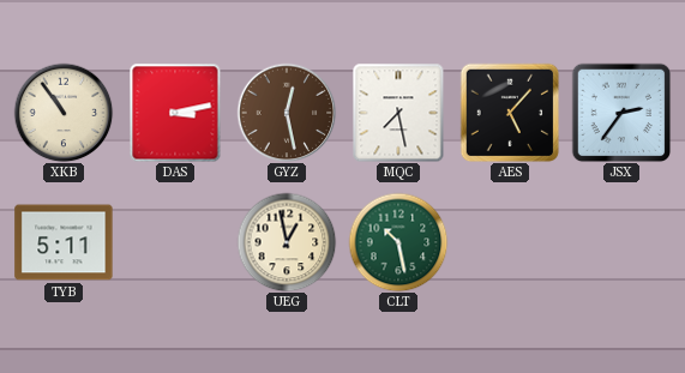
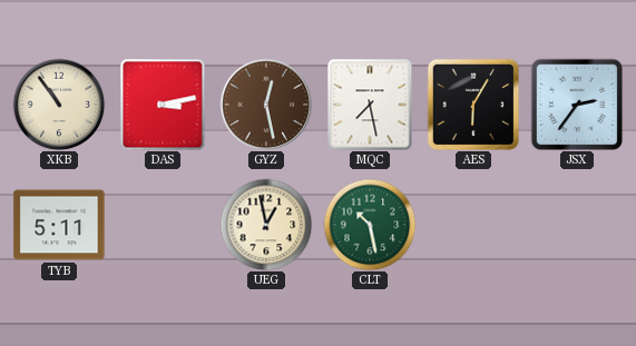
AES: 5:07 -> 6:05 (473, 105)
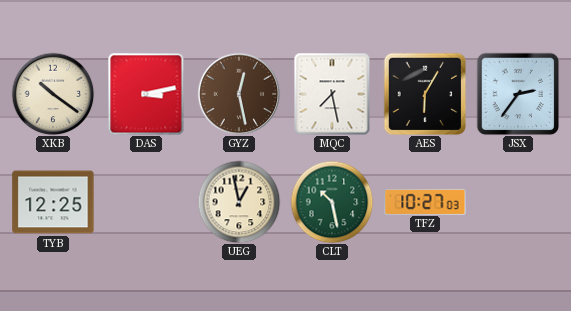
XKB: 10:54 -> 10:21 (53, 94)
TYB: 5:11 -> 12:25 (53, 202)
TFZ: none -> 10:27 (425, 201)
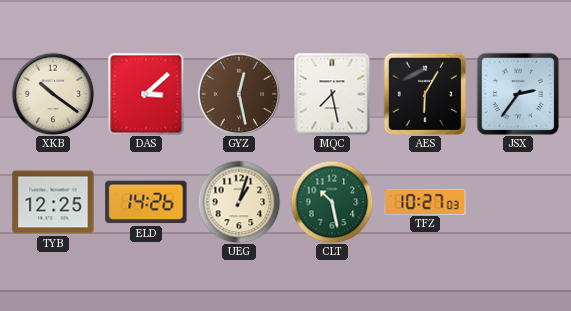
DAS: 3:13 -> 3:08 (146, 94)
ELD: none -> 14:26 (146, 202)
UEG: 12:58 -> 1:03 (239, 202)
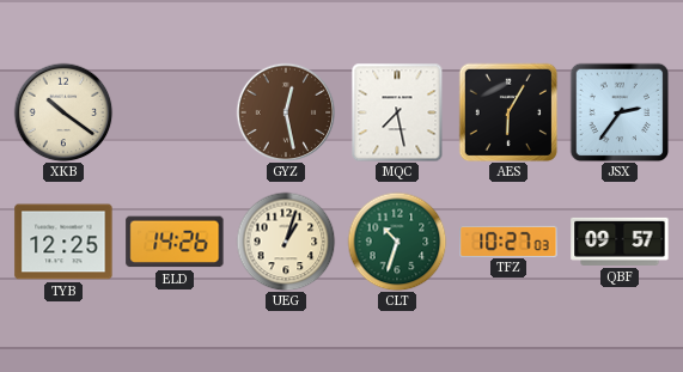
DAS: 3:08 -> none (146, 94)
CLT: 10:28 -> 10:33 (397, 242)
QBF: none -> 09:57 (620, 242)
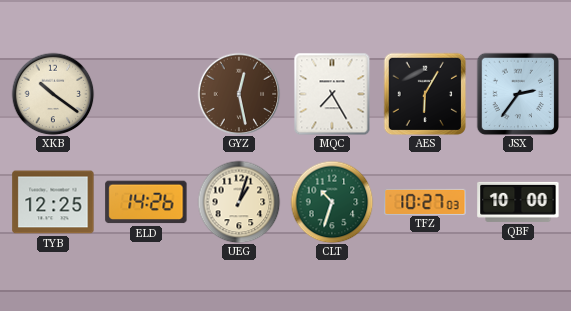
MQC: 7:28 -> 7:25 (332, 94)
QBF: 09:57 -> 10:00 (518, 202)
